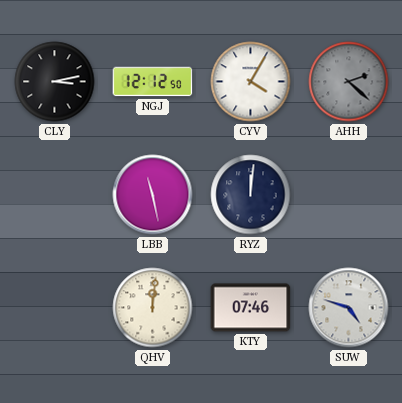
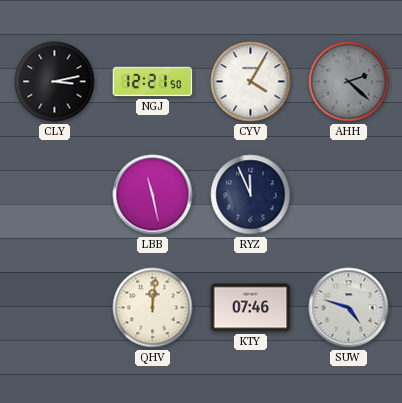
NGJ: 12:12 -> 12:21 (153, 82)
RYZ: 12:01 -> 11:56 (251, 195)
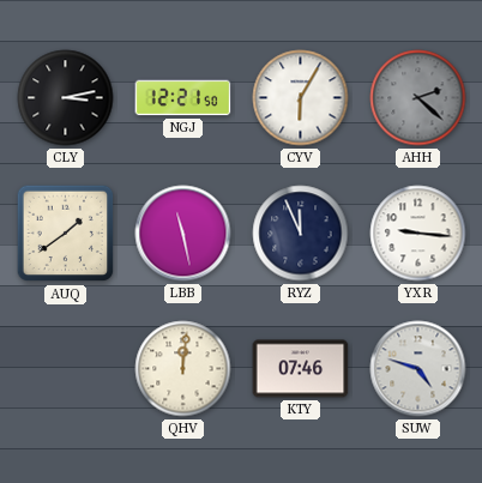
CYV: 4:05 -> 6:05 (301, 98)
AUQ: none -> 1:39 (66, 234)
YXR: none -> 9:16 (418, 234)
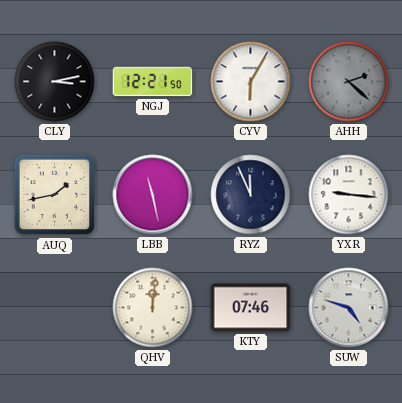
AUQ: 1:39 -> 1:43 (55, 195)
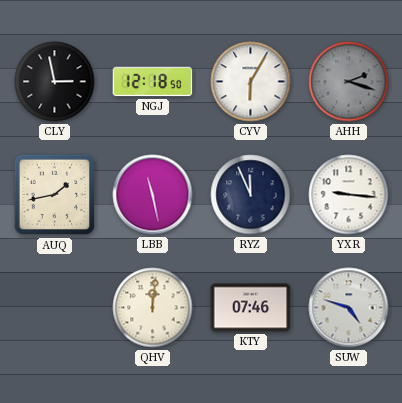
CLY: 3:13 -> 2:58 (55, 82)
NGJ: 12:21 -> 12:18 (153, 82)
AHH: 2:22 -> 2:18 (349, 82)
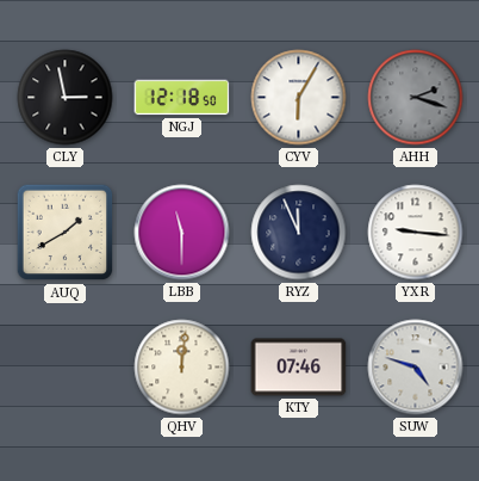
AUQ: 1:43 -> 1:40 (66, 233)
LBB: 11:28 -> 11:30 (182, 233)
